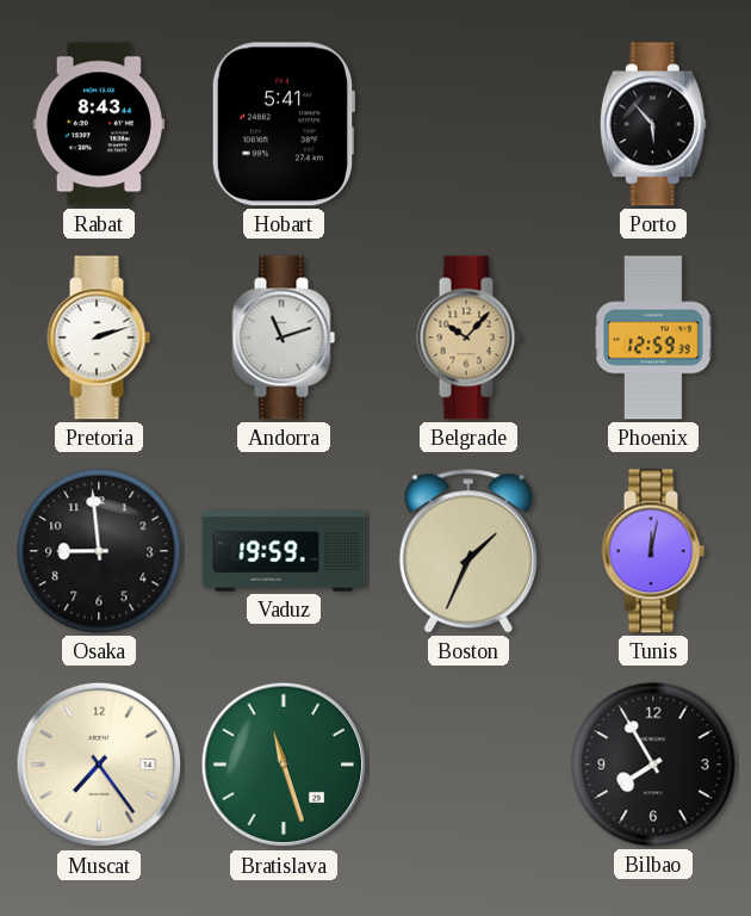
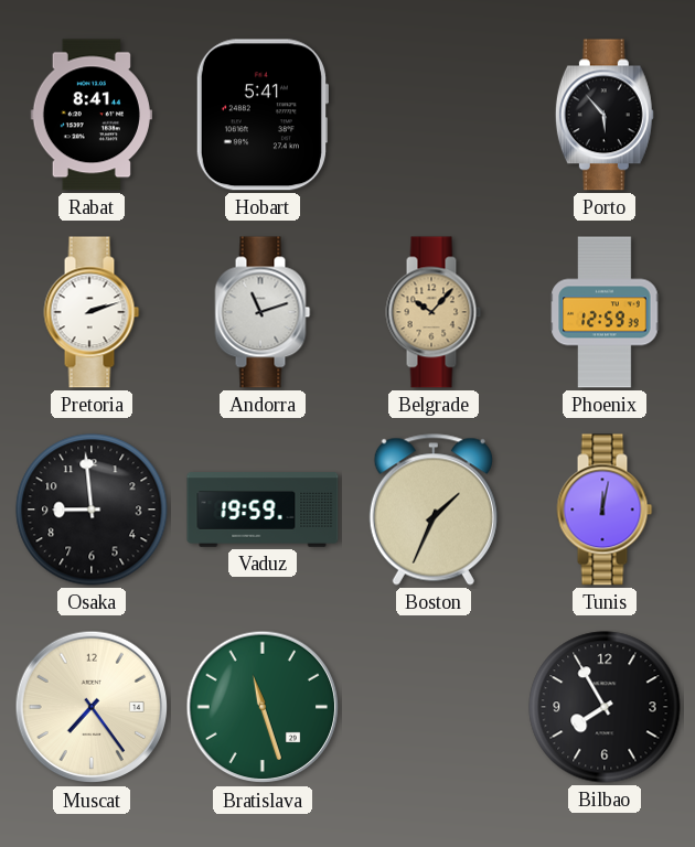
Rabat: 8:43 -> 8:41 (92, 115)
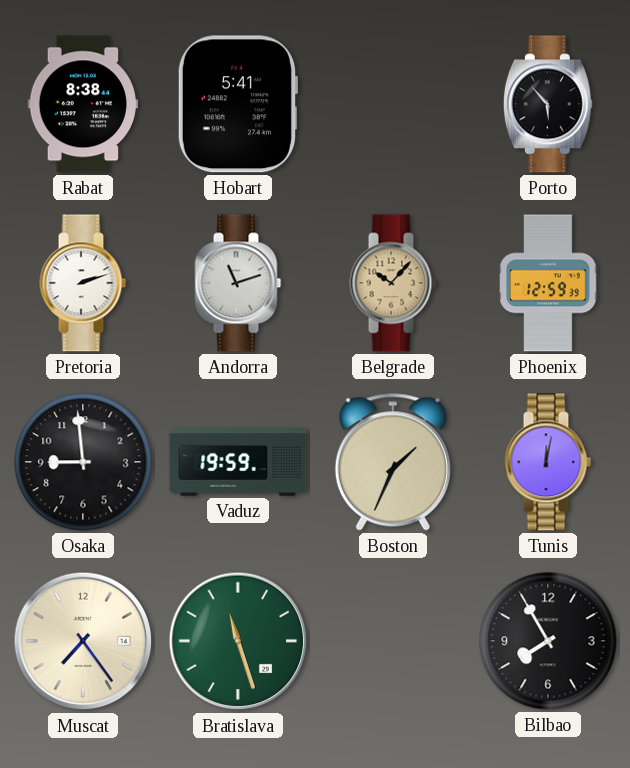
Rabat: 8:41 -> 8:38 (83, 104)
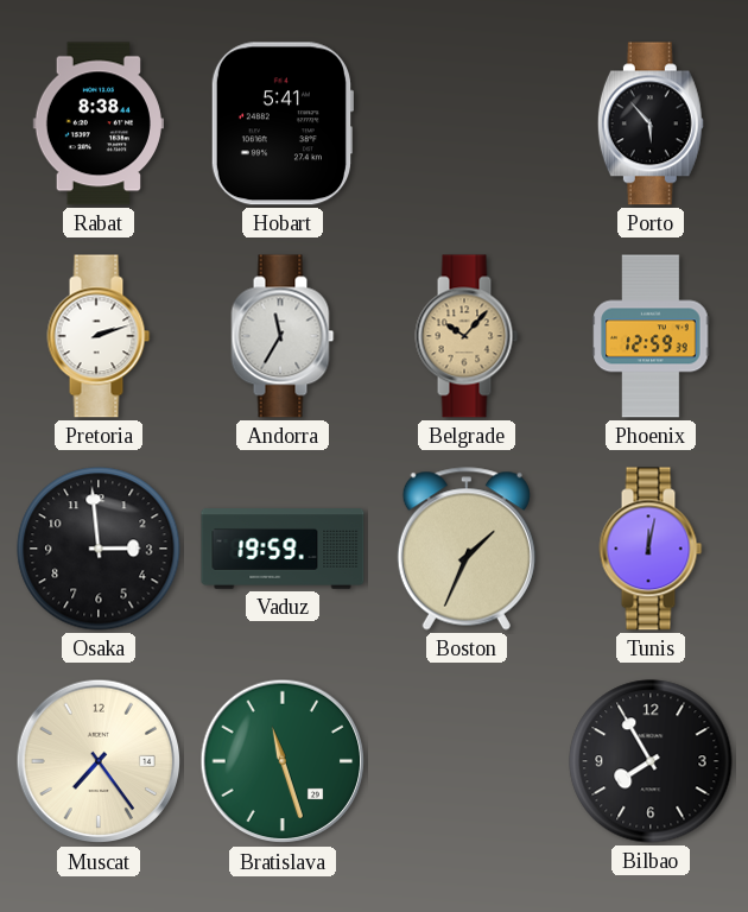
Andorra: 11:12 -> 11:35 (283, 336)
Osaka: 8:59 -> 2:59 (99, 549)
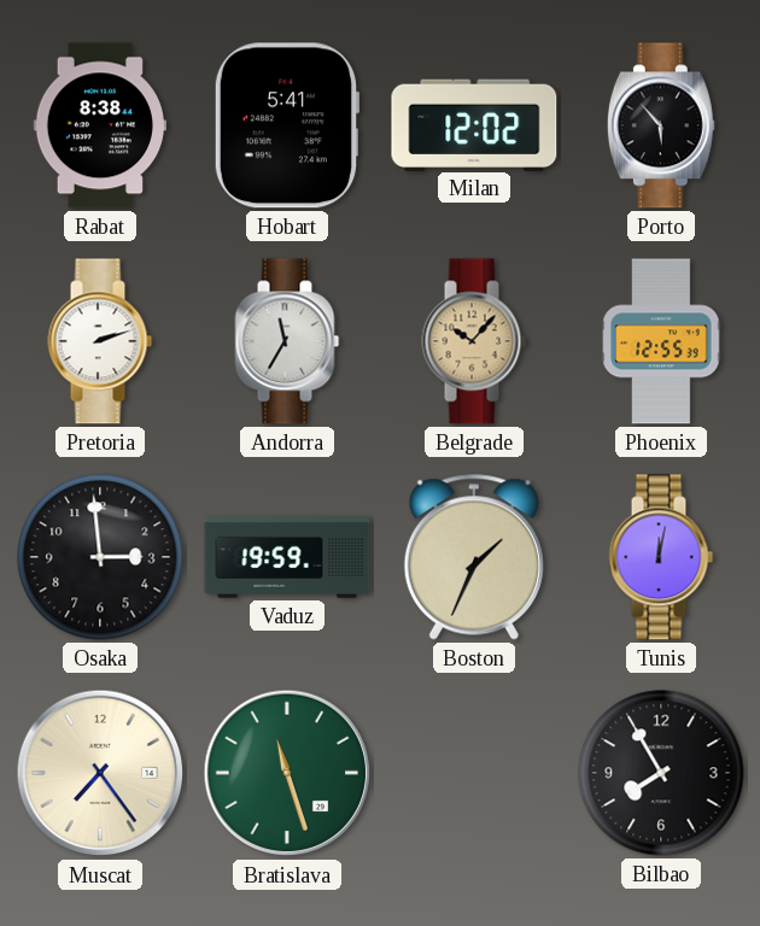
Milan: none -> 12:02 (474, 124)
Phoenix: 12:59 -> 12:55 (661, 341)
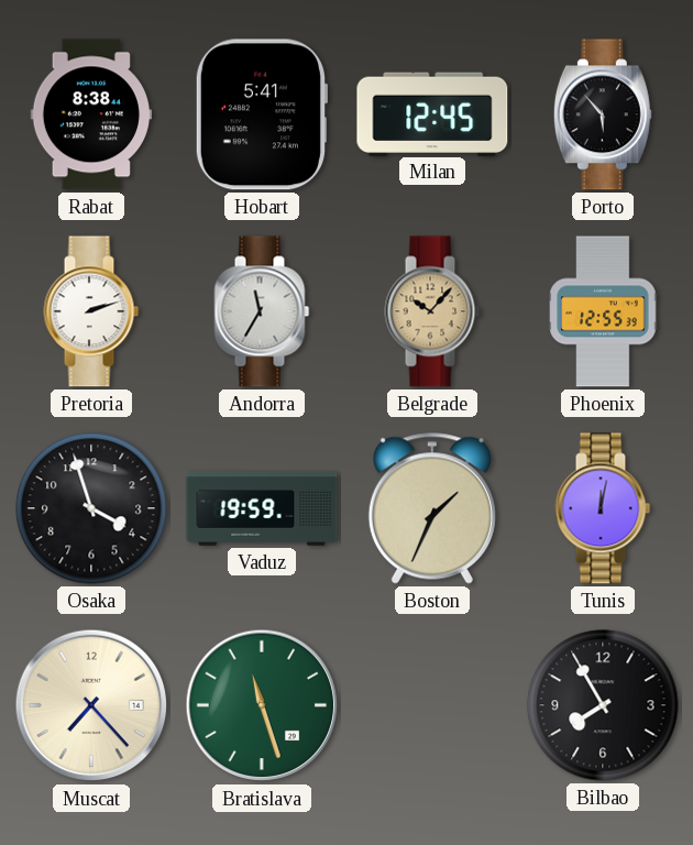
Milan: 12:02 -> 12:45 (432, 113)
Osaka: 2:59 -> 3:57 (91, 508)
Muscat: 7:24 -> 7:23 (91, 705)
